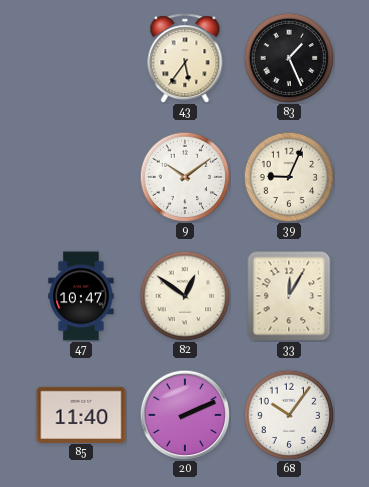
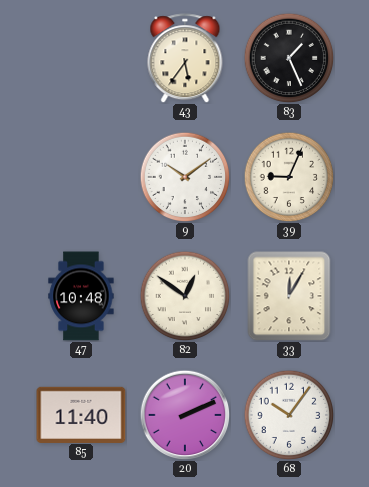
47: 10:47 -> 10:48 (81, 296)
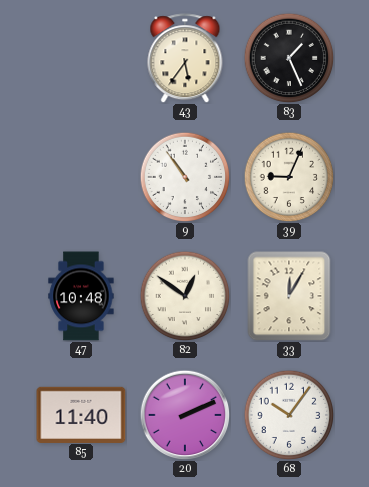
9: 10:09 -> 10:54 (185, 177)
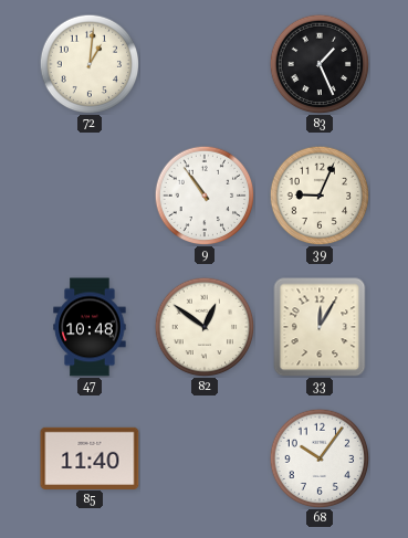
72: none -> 1:01 (90, 64)
43: 5:36 -> none (185, 58)
20: 2:11 -> none (185, 415)
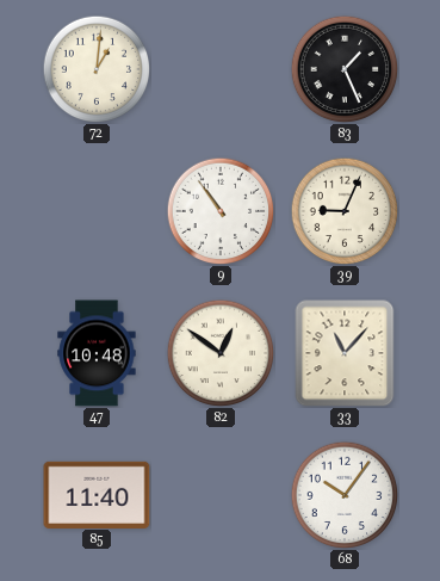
33: 12:05 -> 11:07 (345, 353)
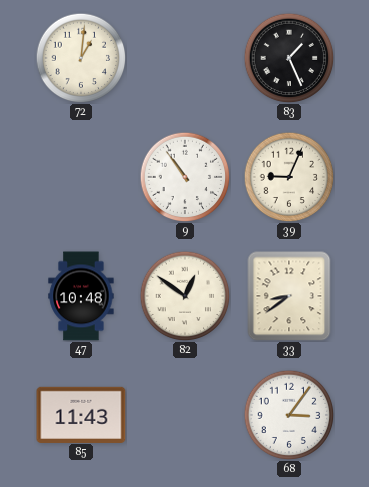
33: 11:07 -> 8:39 (289, 296)
85: 11:40 -> 11:43 (81, 414)
68: 10:06 -> 3:06 (289, 415)
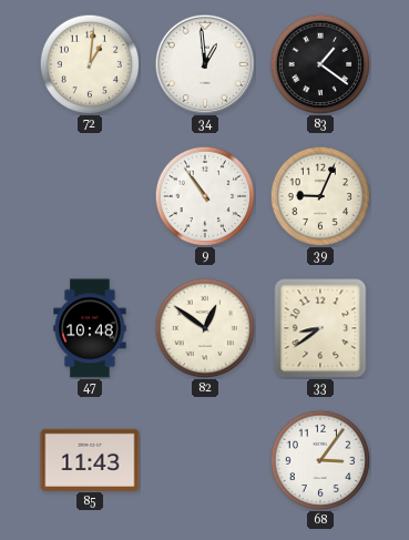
34: none -> 12:59 (205, 64)
83: 1:26 -> 1:21 (320, 64)
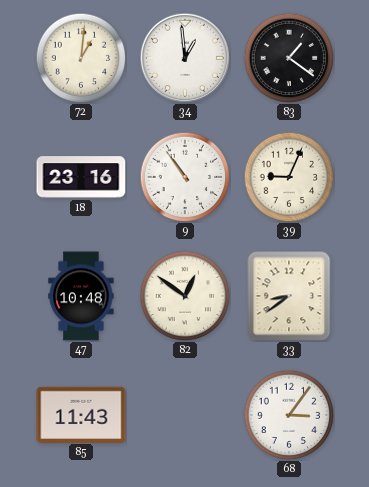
18: none -> 23:16 (81, 177)
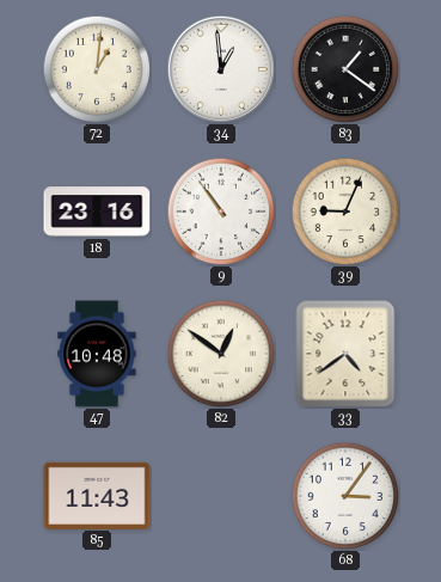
33: 8:39 -> 4:39 (345, 354)
